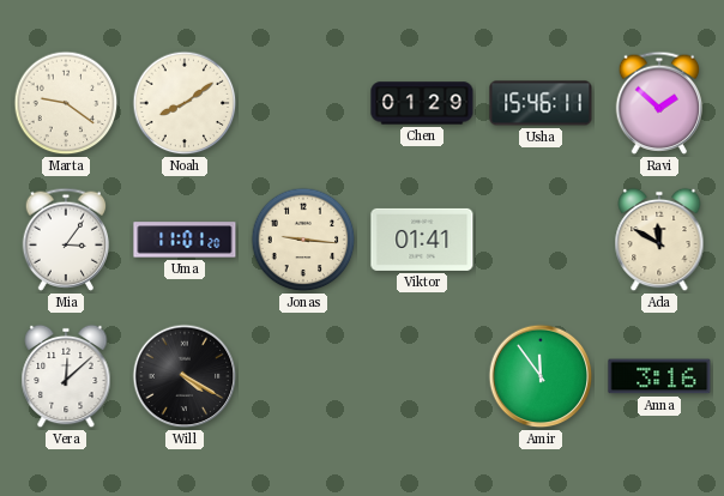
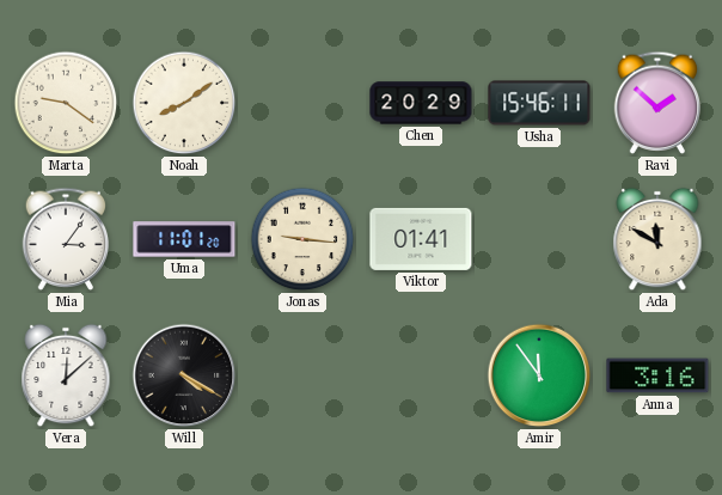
Chen: 01:29 -> 20:29 (421, 103)
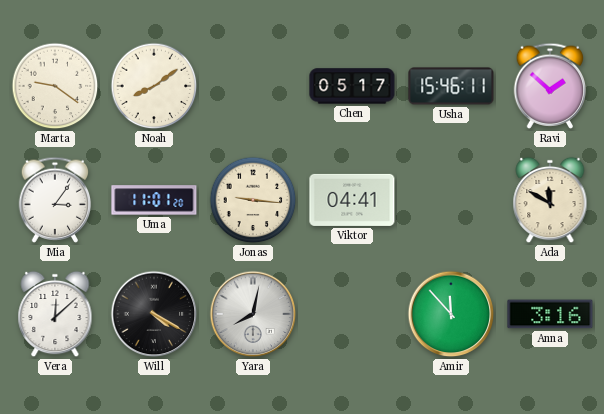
Chen: 20:29 -> 05:17 (352, 86)
Viktor: 01:41 -> 04:41 (352, 200)
Yara: none -> 8:02 (253, 314)
Amir: 11:54 -> 11:53 (451, 314)
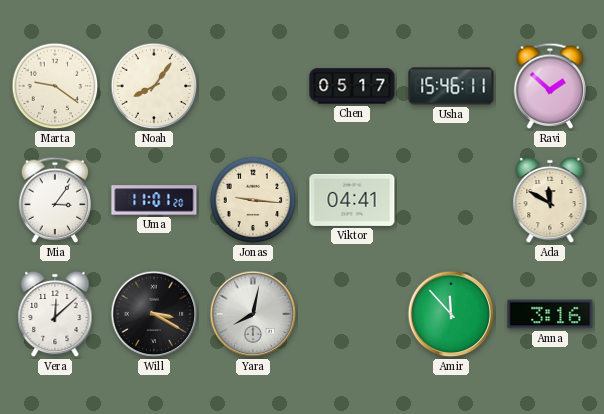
Noah: 8:09 -> 8:06 (154, 86)
Will: 4:20 -> 3:20 (154, 314)
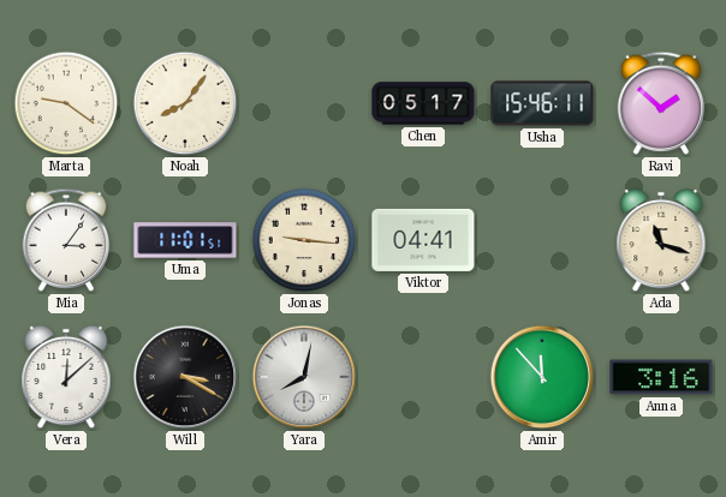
Uma: 11:01:20 -> 11:01:51 (185, 240)
Ada: 11:50 -> 11:18 (661, 240)
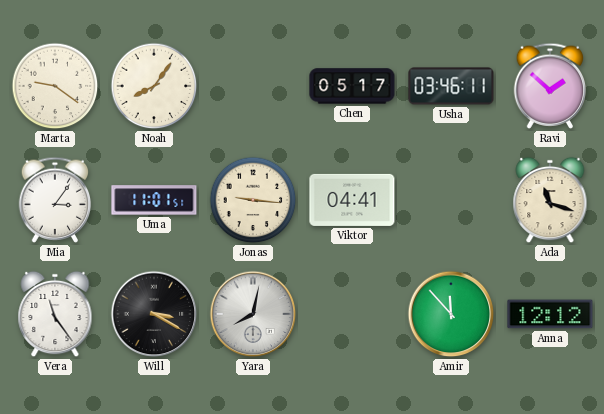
Usha: 15:46 -> 03:46 (451, 86)
Vera: 12:08 -> 11:24 (55, 314)
Anna: 3:16 -> 12:12 (550, 314)
